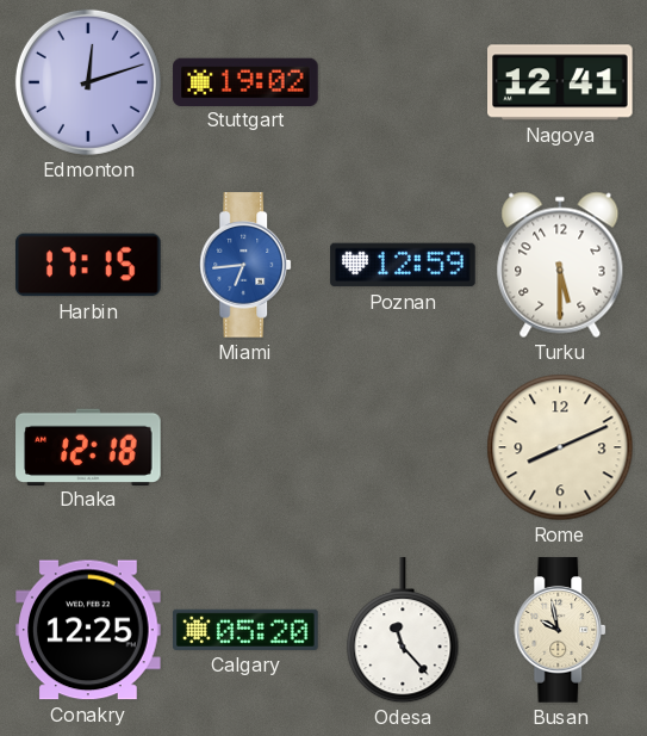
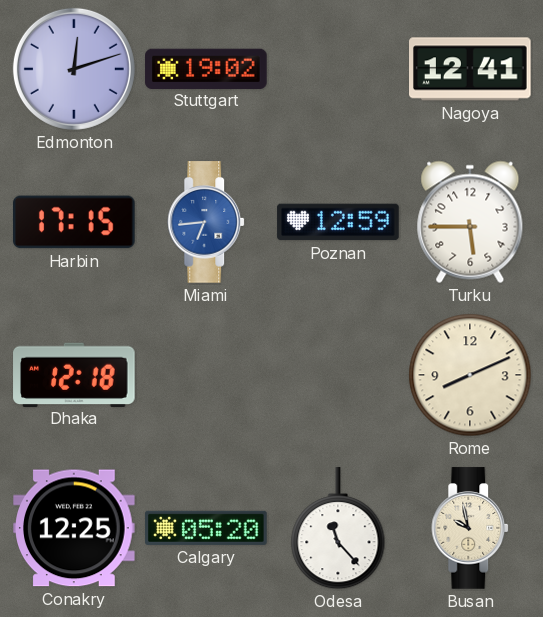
Turku: 5:30 -> 5:45 (470, 222)
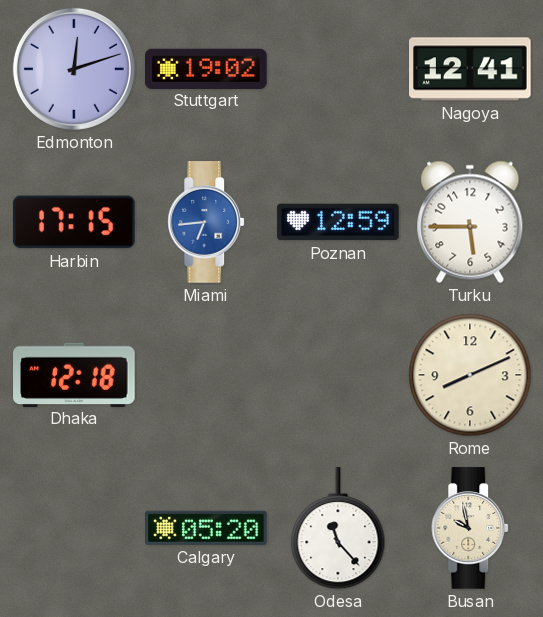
Conakry: 12:25 -> none (74, 528)
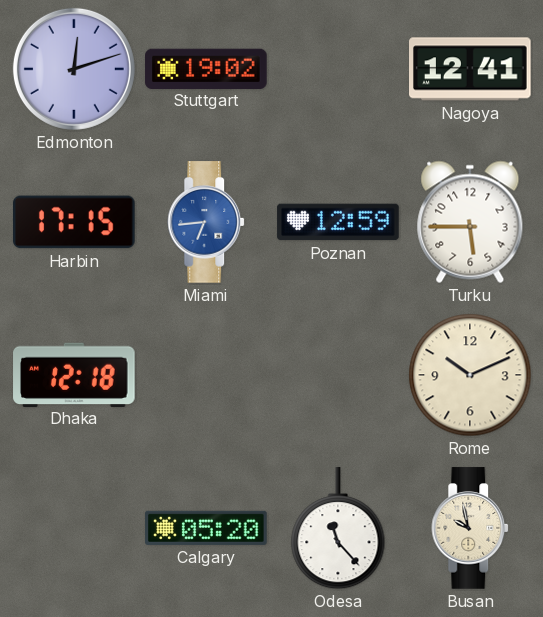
Rome: 8:11 -> 10:11 (470, 375)
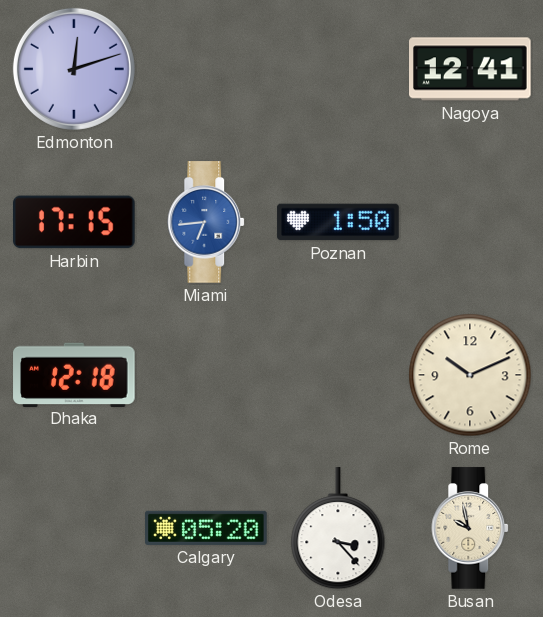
Stuttgart: 19:02 -> none (206, 68)
Poznan: 12:59 -> 1:50 (338, 222)
Turku: 5:45 -> none (470, 222)
Odesa: 11:23 -> 3:23 (338, 529)
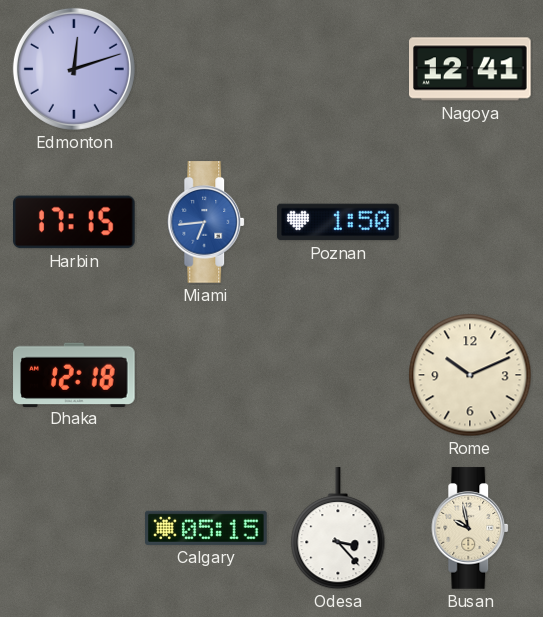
Calgary: 05:20 -> 05:15 (206, 528)
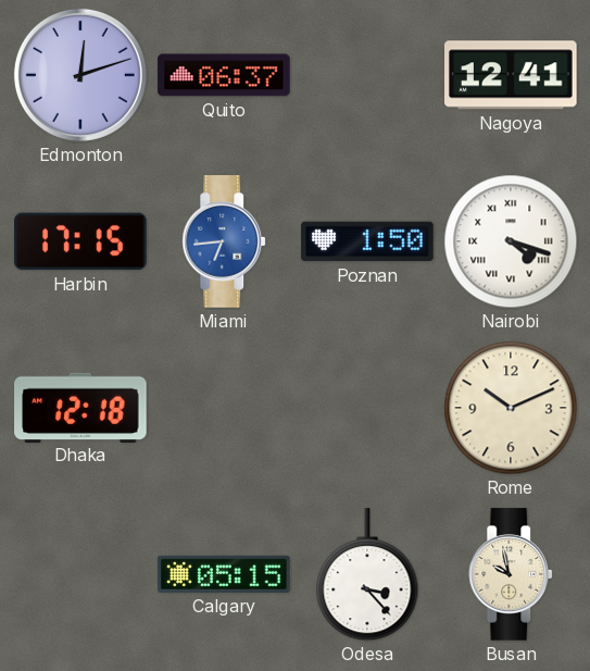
Quito: none -> 06:37 (224, 75)
Nairobi: none -> 4:18 (511, 241)
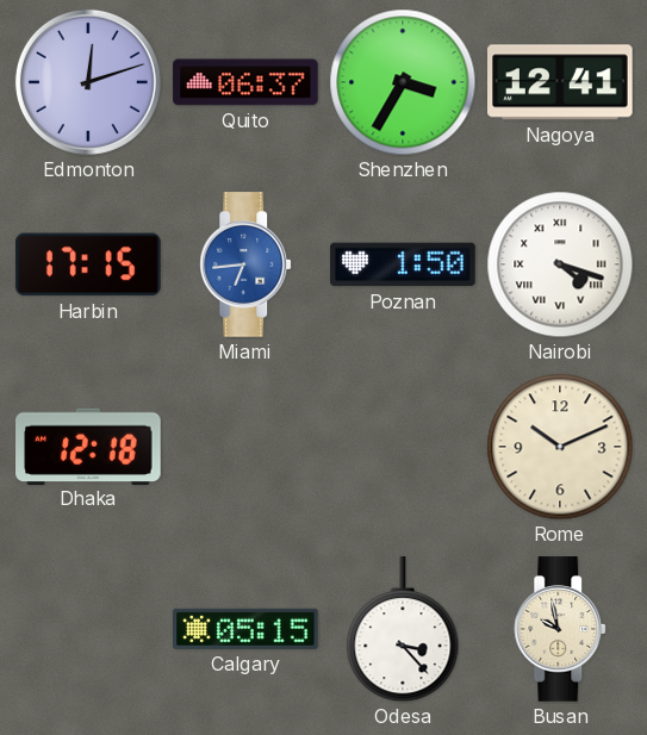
Shenzhen: none -> 3:35 (403, 82)
